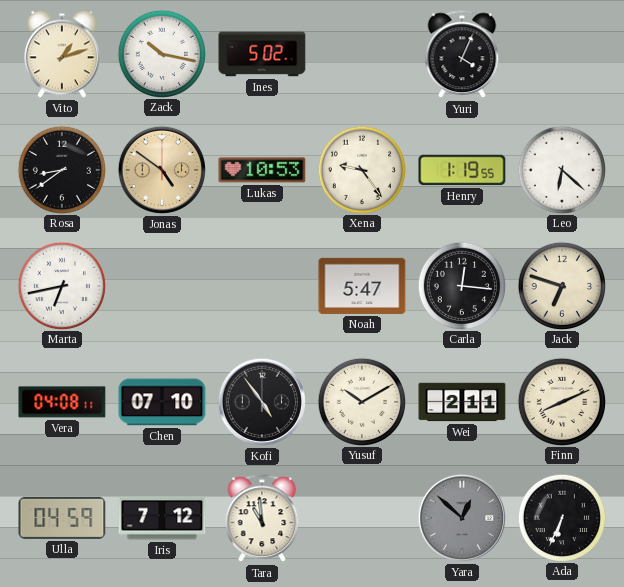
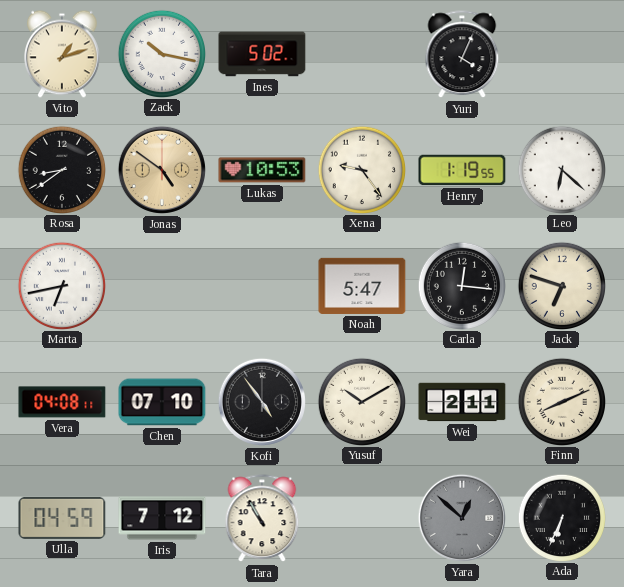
Tara: 10:59 -> 10:55 (262, 519)
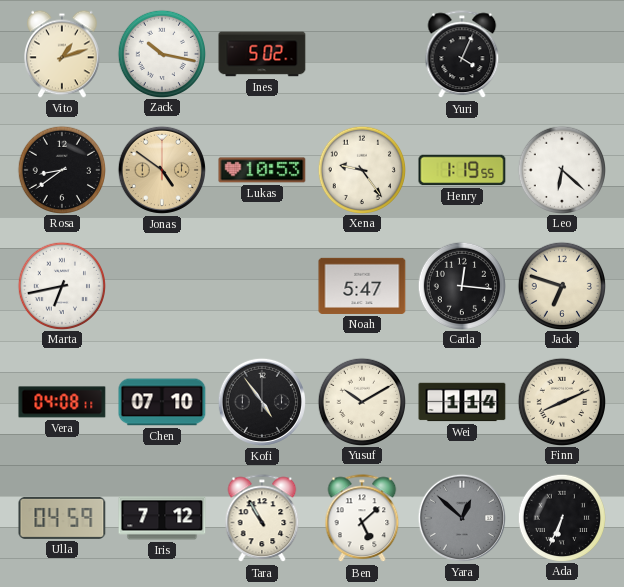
Wei: 2:11 -> 1:14 (462, 402)
Ben: none -> 5:08 (362, 519)
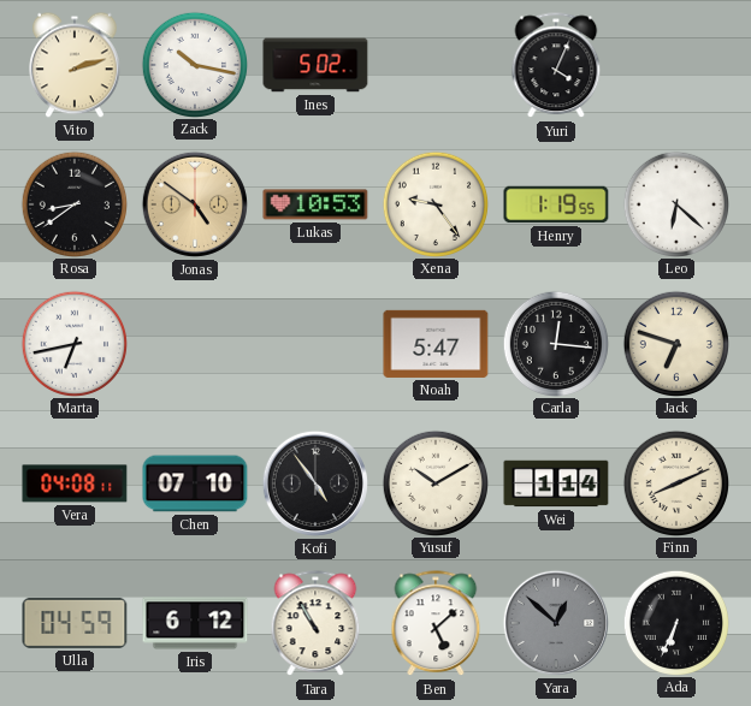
Vito: 1:12 -> 2:12 (76, 65)
Iris: 7:12 -> 6:12 (195, 623)
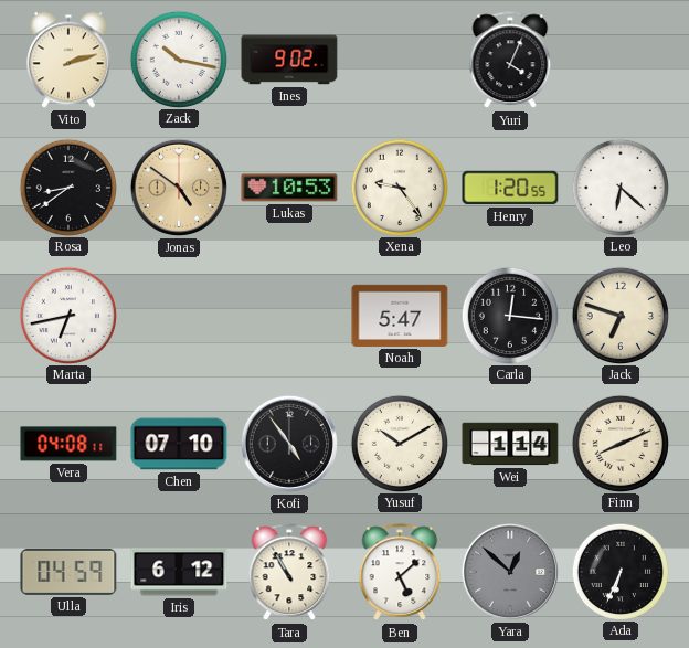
Ines: 5:02 -> 9:02 (289, 60)
Henry: 1:19 -> 1:20 (510, 188)
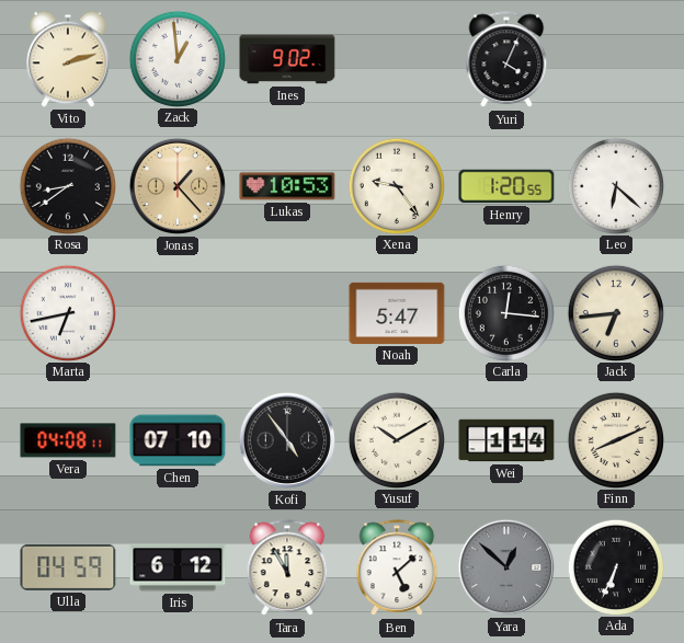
Zack: 10:17 -> 12:59 (176, 58)
Jonas: 4:51 -> 1:23 (178, 186)
Jack: 6:48 -> 6:44 (615, 312)
Tara: 10:55 -> 11:55 (287, 569)
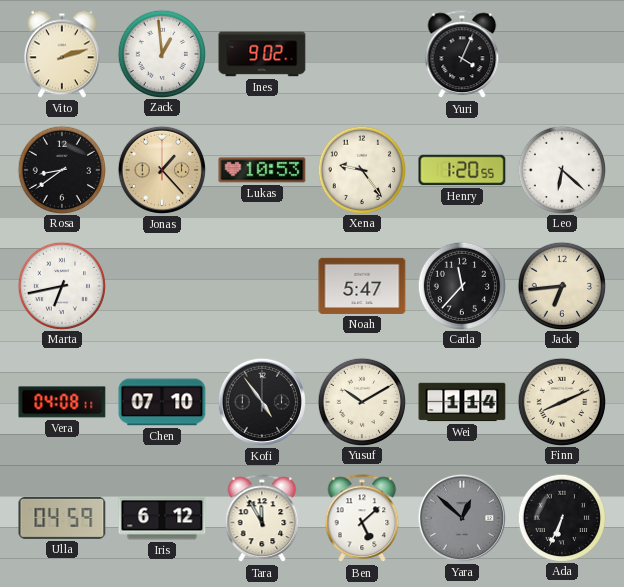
Carla: 12:16 -> 11:37 (461, 285)
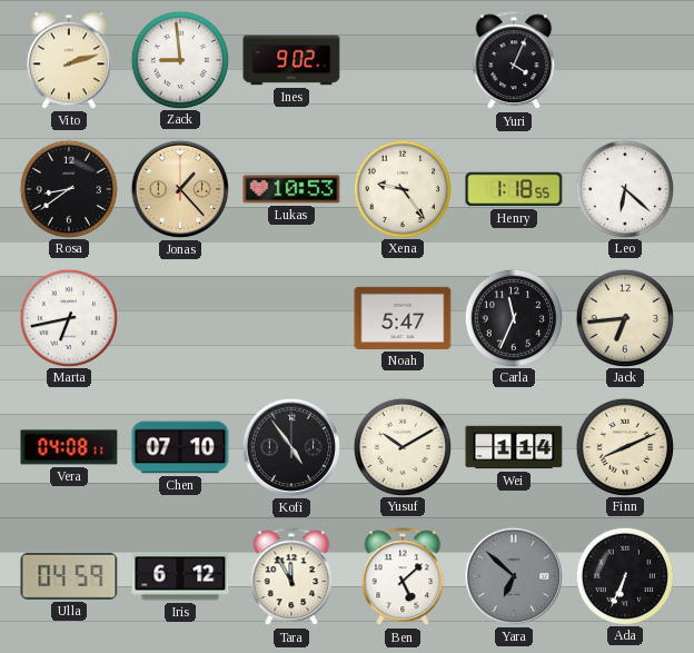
Zack: 12:59 -> 8:59 (179, 59)
Henry: 1:20 -> 1:18 (514, 189)
Carla: 11:37 -> 11:34 (513, 317)
Yara: 12:52 -> 6:52 (514, 576)
